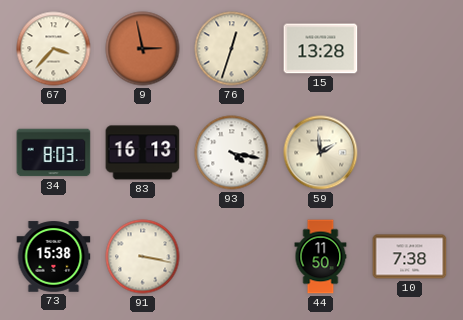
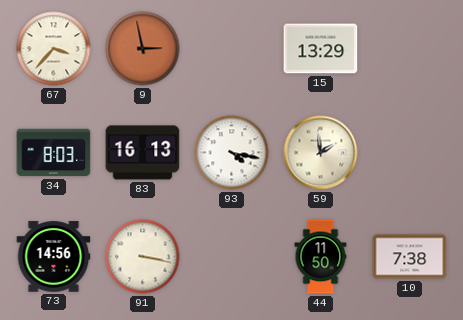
76: 12:33 -> none (232, 49)
15: 13:28 -> 13:29 (321, 49)
73: 15:38 -> 14:56 (54, 257)
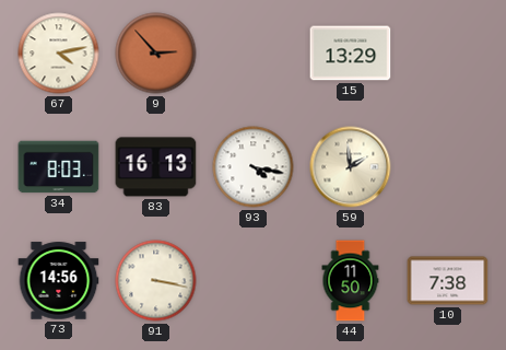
67: 3:37 -> 4:13 (59, 54)
9: 2:58 -> 2:53 (156, 54)
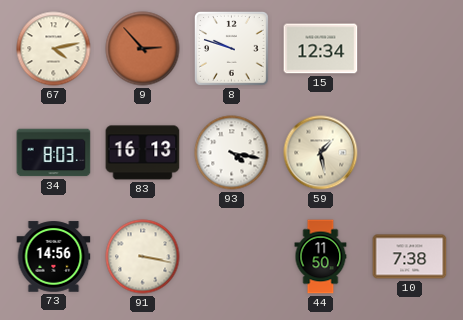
8: none -> 9:48 (232, 49)
15: 13:29 -> 12:34 (321, 49)
59: 1:59 -> 1:28 (321, 153)
